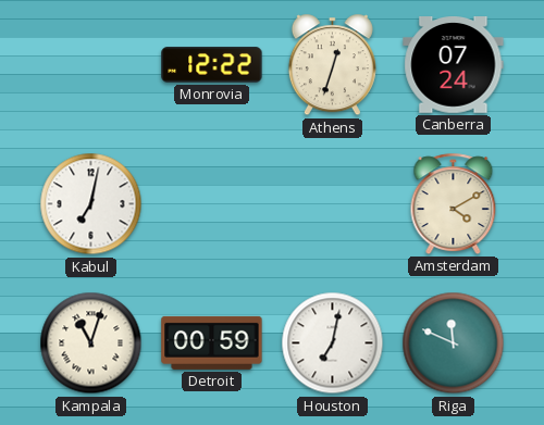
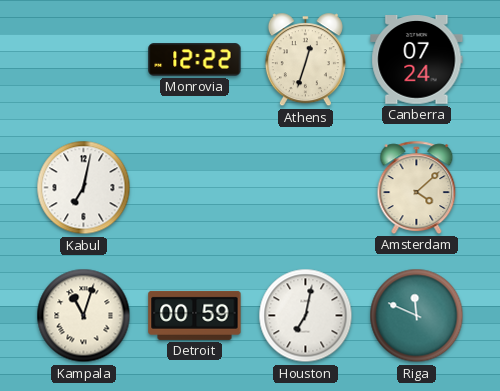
Amsterdam: 4:10 -> 4:08 (417, 187)
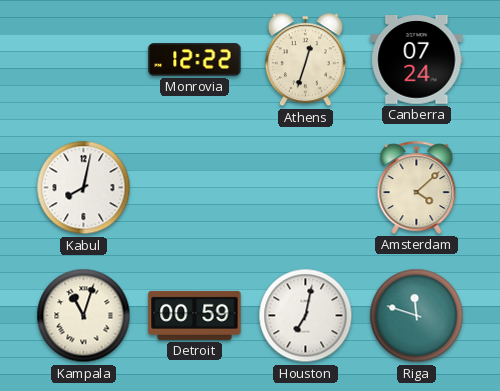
Kabul: 7:02 -> 8:02 (84, 188)
Riga: 11:49 -> 11:48 (417, 316)
